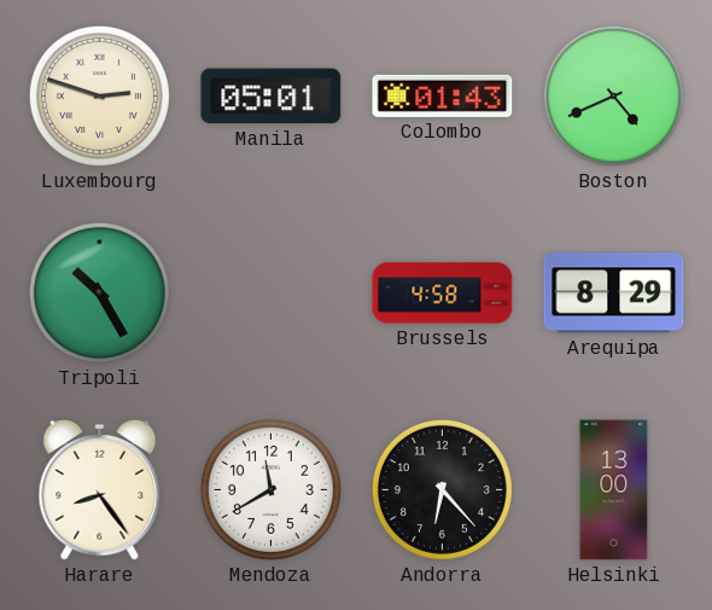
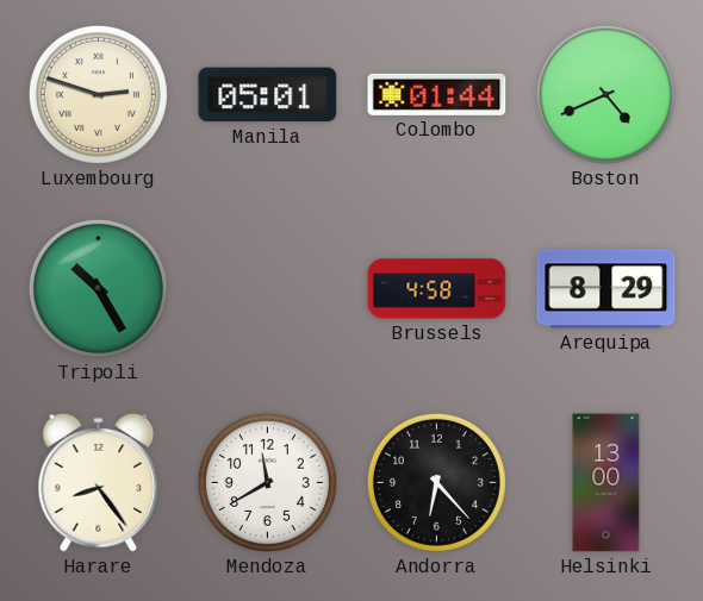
Colombo: 01:43 -> 01:44 (437, 94)
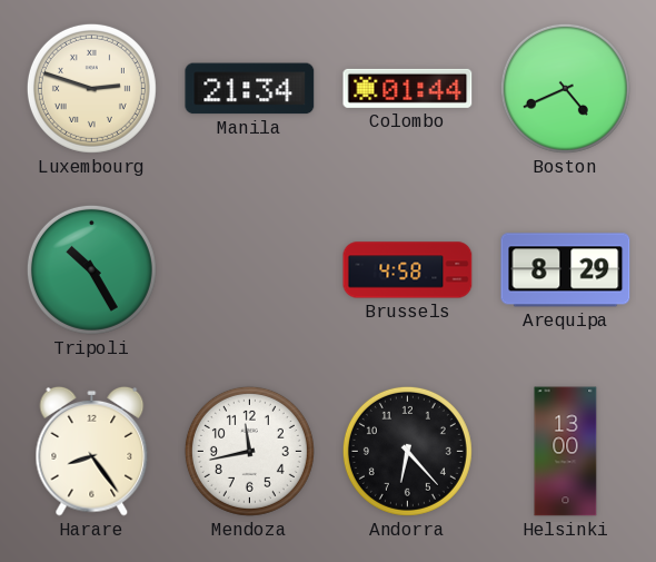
Manila: 05:01 -> 21:34 (250, 89)
Mendoza: 11:40 -> 11:43 (249, 451)
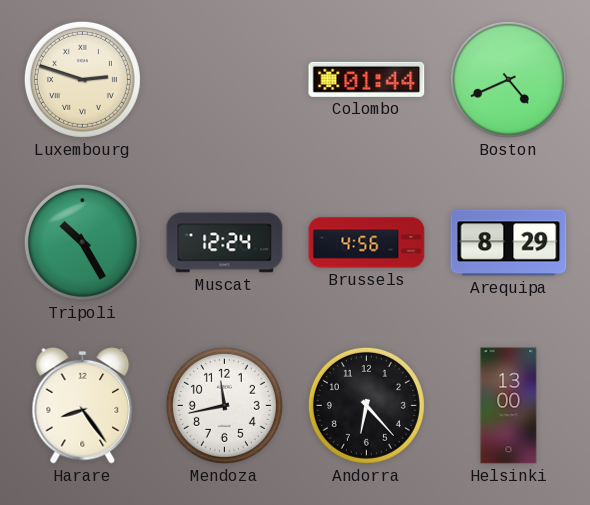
Manila: 21:34 -> none (250, 89)
Muscat: none -> 12:24 (225, 243)
Brussels: 4:58 -> 4:56 (367, 243)
